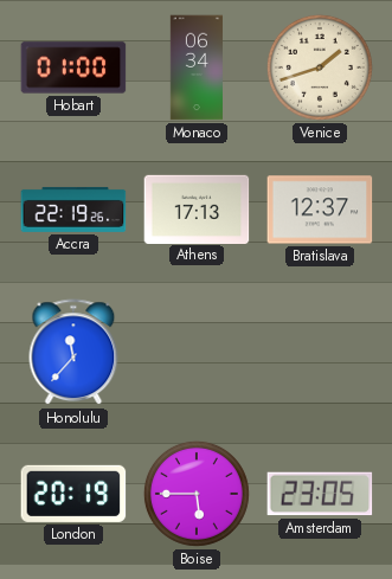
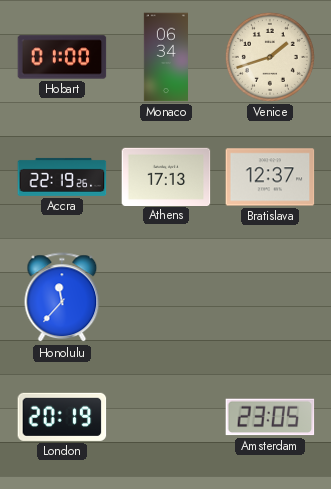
Boise: 5:45 -> none (197, 494)
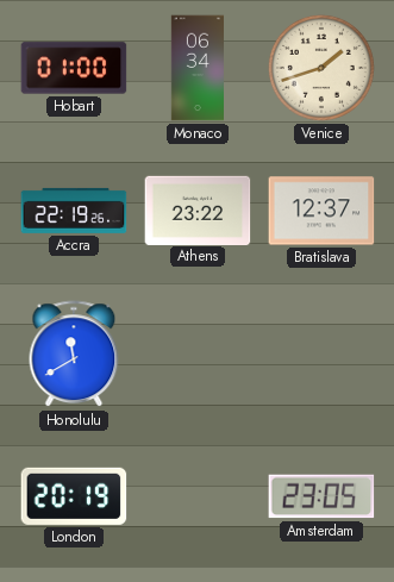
Athens: 17:13 -> 23:22 (198, 209)
Honolulu: 11:37 -> 11:40 (74, 355)
